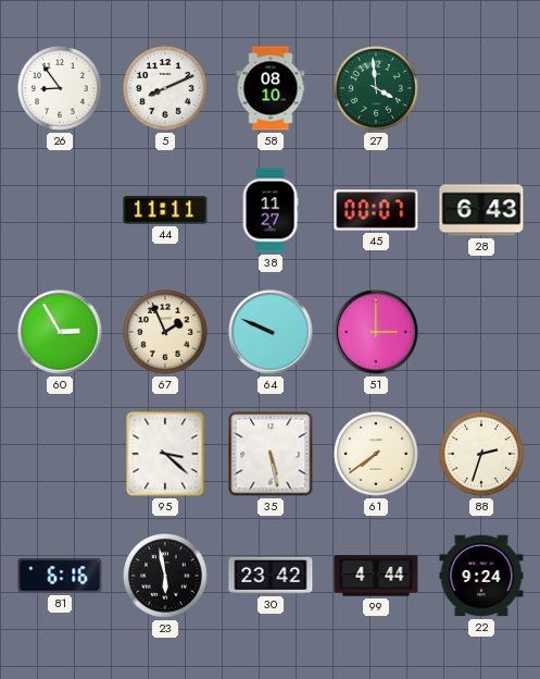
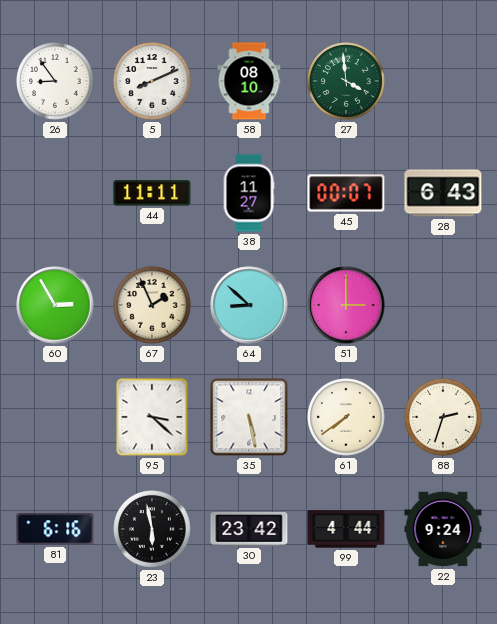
64: 9:49 -> 8:52 (249, 305)
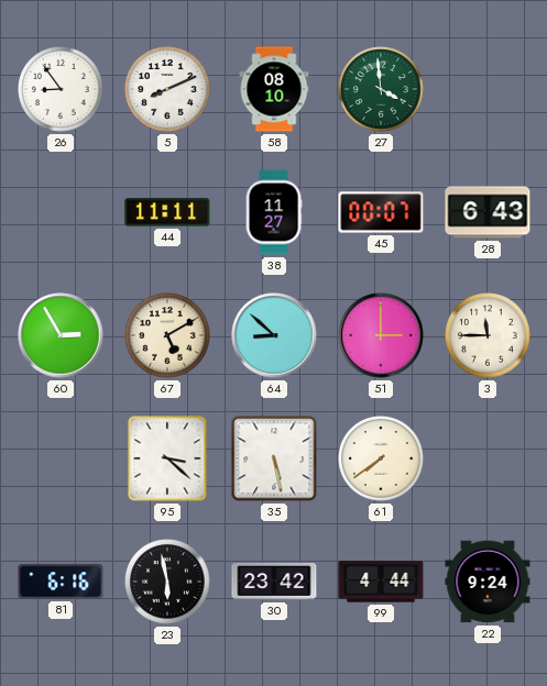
67: 1:56 -> 5:10 (167, 335)
3: none -> 11:45 (488, 335)
88: 2:33 -> none (443, 417)
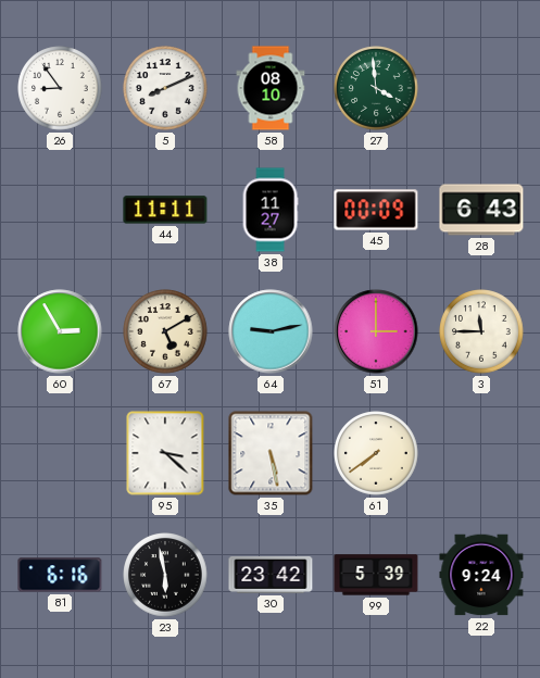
45: 00:07 -> 00:09 (376, 210)
64: 8:52 -> 9:13 (271, 331)
99: 4:44 -> 5:39 (376, 575)
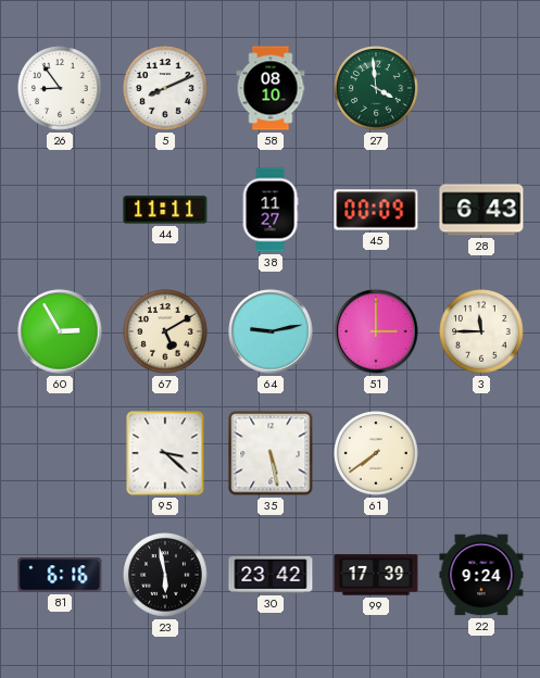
99: 5:39 -> 17:39 (376, 575)
